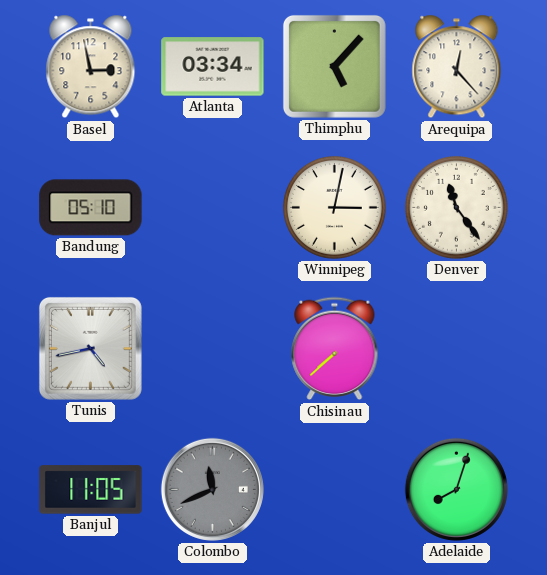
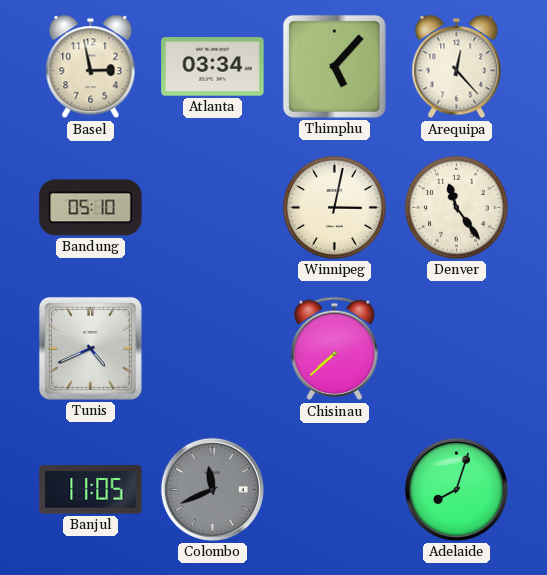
Tunis: 4:43 -> 4:41 (90, 348)
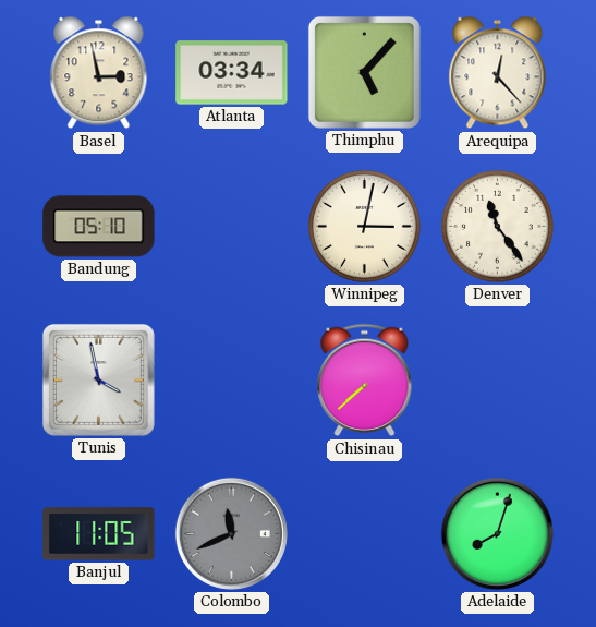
Tunis: 4:41 -> 3:58 (98, 379)
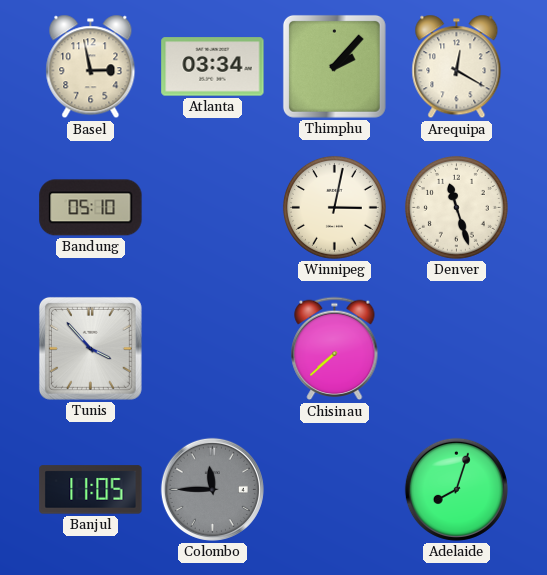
Thimphu: 5:07 -> 2:07 (334, 66)
Arequipa: 12:23 -> 12:20 (457, 67)
Denver: 11:24 -> 11:27 (456, 207)
Tunis: 3:58 -> 3:53 (90, 348)
Colombo: 11:41 -> 11:45 (212, 489)
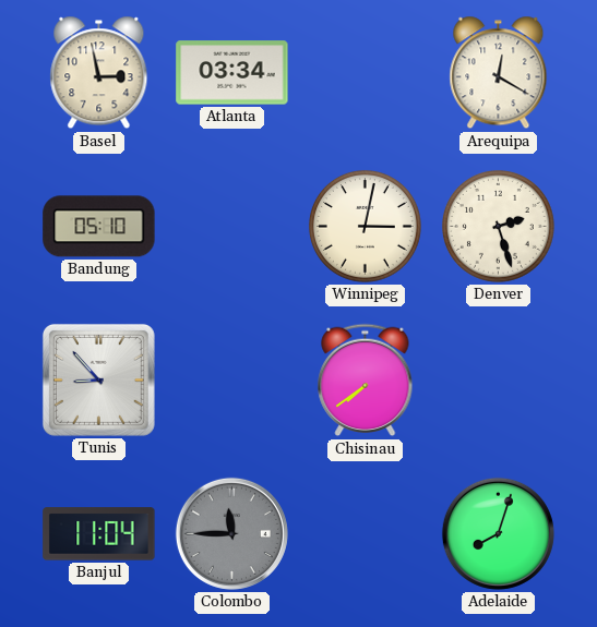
Thimphu: 2:07 -> none (334, 66)
Denver: 11:27 -> 2:27 (498, 226)
Tunis: 3:53 -> 8:53 (98, 379)
Chisinau: 7:38 -> 7:39 (366, 381)
Banjul: 11:05 -> 11:04 (99, 534)
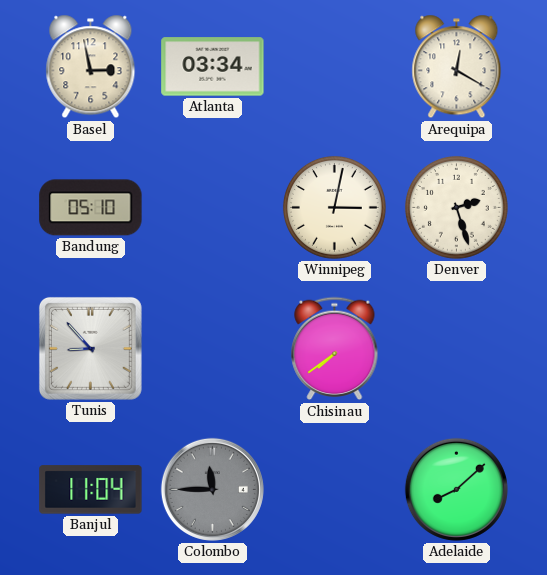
Adelaide: 8:03 -> 8:08 (456, 489)
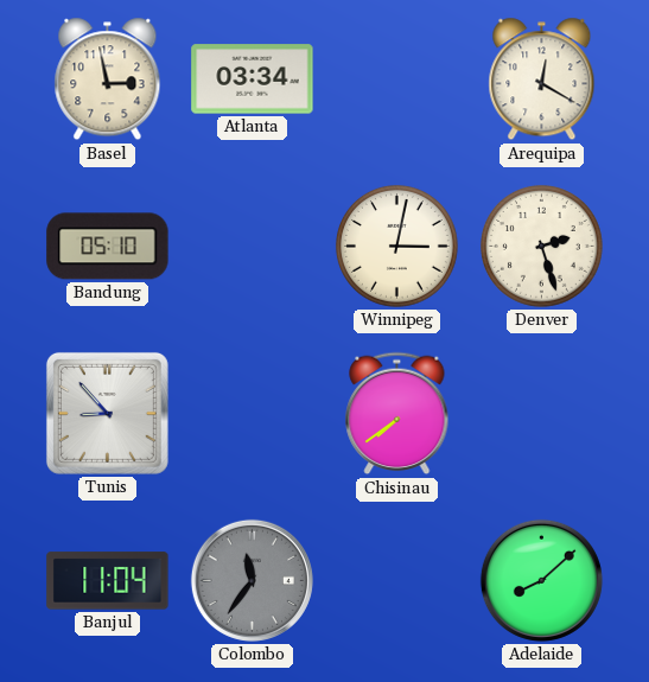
Colombo: 11:45 -> 11:36 (252, 580)
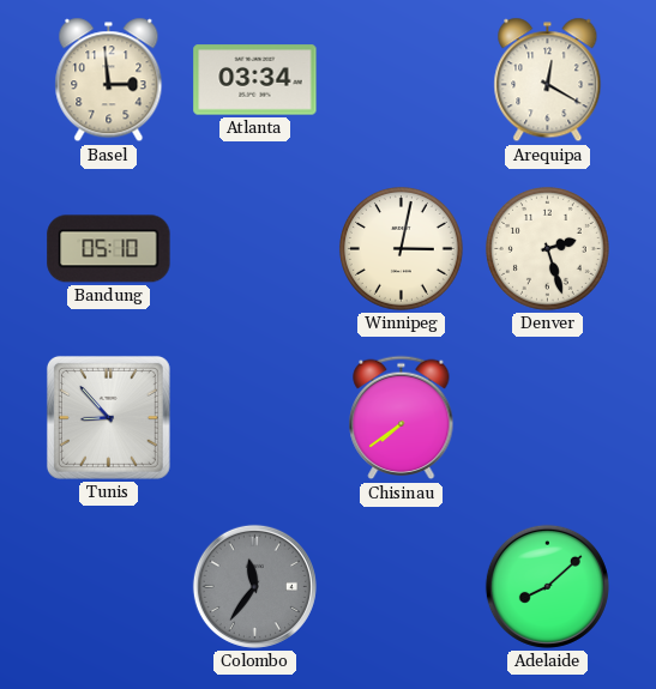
Basel: 2:58 -> 2:59 (109, 80)
Banjul: 11:04 -> none (108, 581)
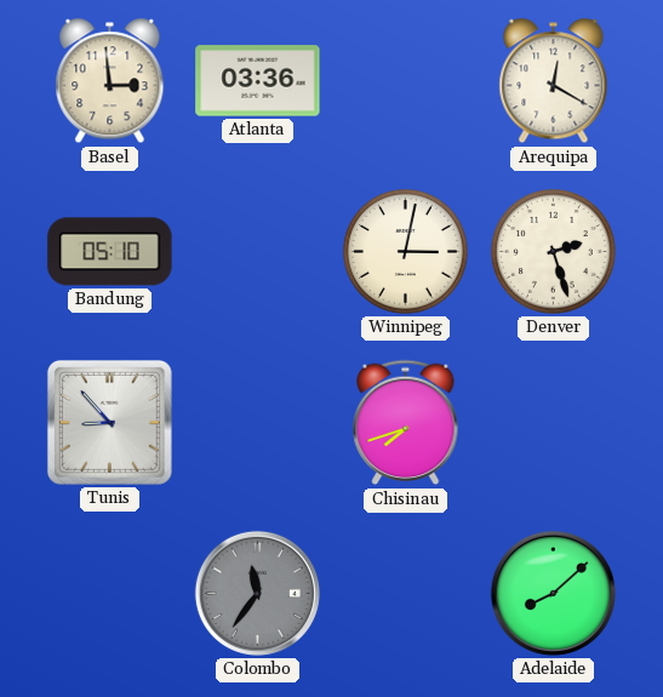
Atlanta: 03:34 -> 03:36 (258, 81)
Chisinau: 7:39 -> 7:42 (406, 423)
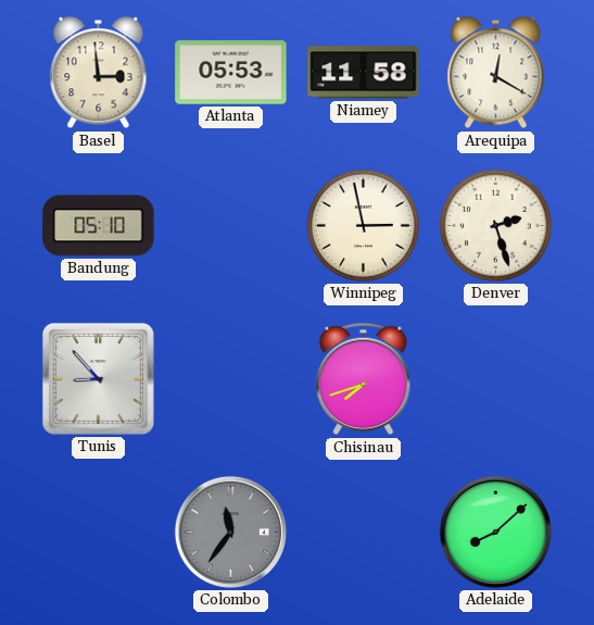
Atlanta: 03:36 -> 05:53 (231, 73)
Niamey: none -> 11:58 (364, 73)
Winnipeg: 3:02 -> 2:58 (363, 225)
